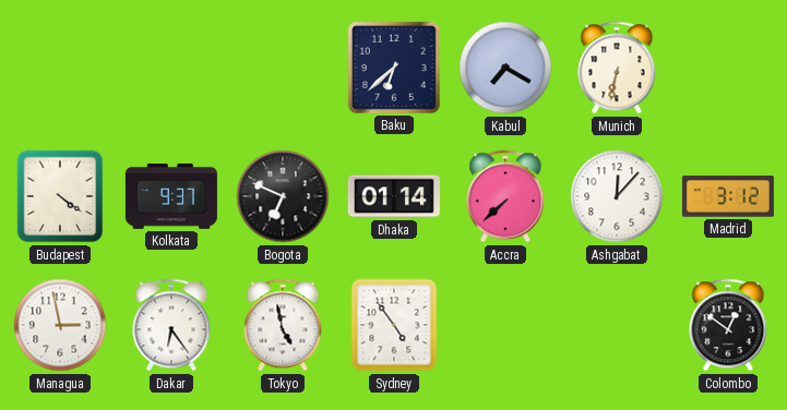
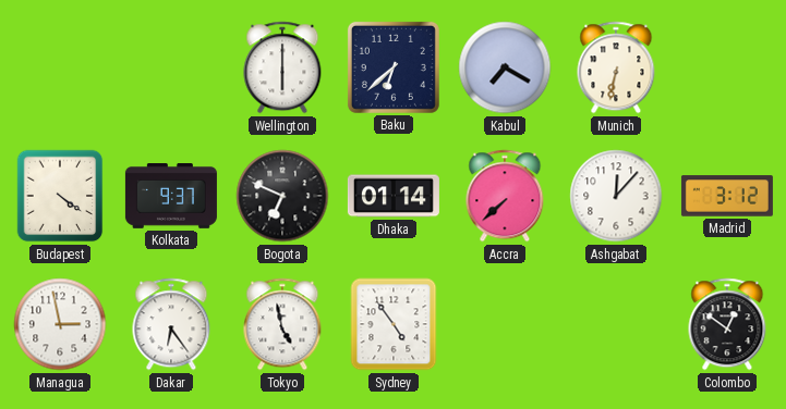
Wellington: none -> 6:00 (282, 67)
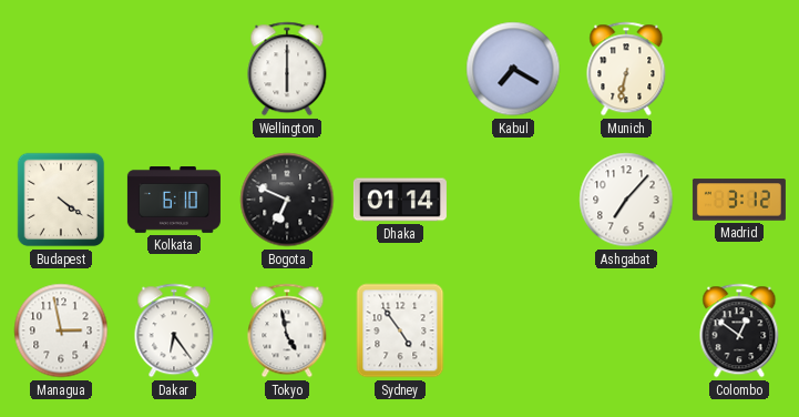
Baku: 6:38 -> none (394, 67)
Kolkata: 9:37 -> 6:10 (174, 201)
Accra: 7:38 -> none (505, 196)
Ashgabat: 12:07 -> 7:07 (626, 200)
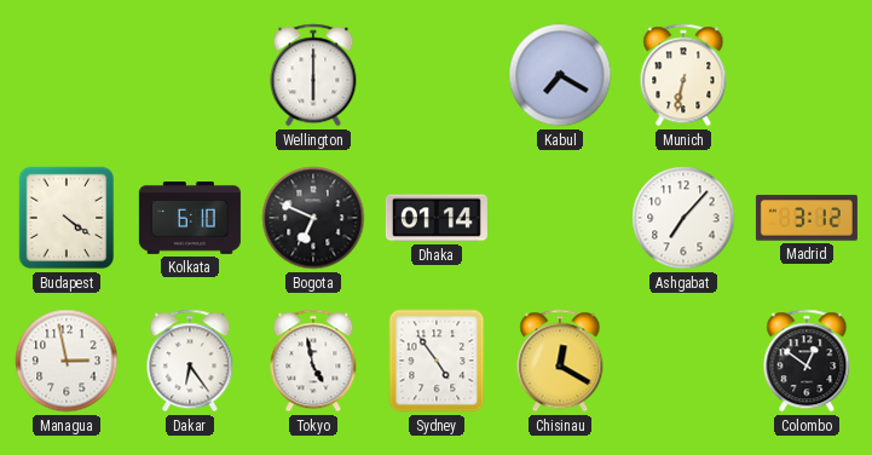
Chisinau: none -> 12:20 (560, 361)
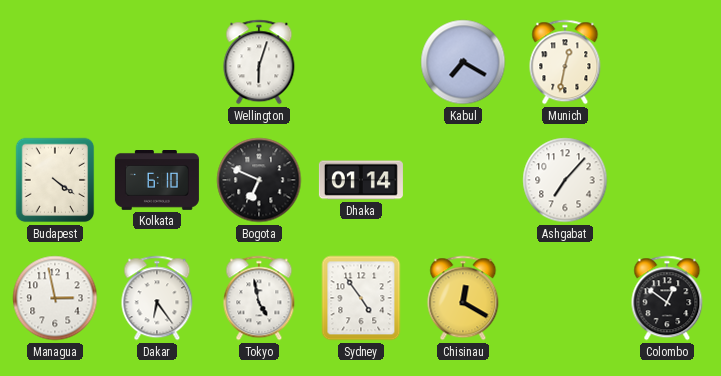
Wellington: 6:00 -> 6:03 (259, 62)
Munich: 6:32 -> 12:32 (565, 62)
Madrid: 3:12 -> none (807, 218)
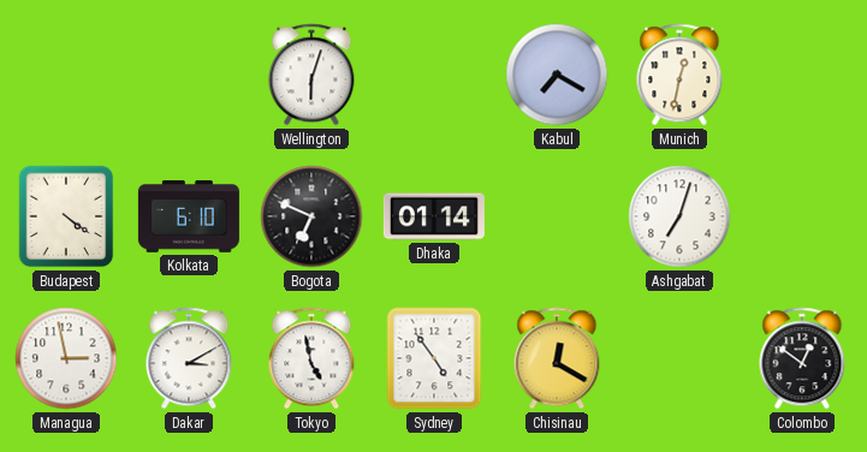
Ashgabat: 7:07 -> 7:03 (679, 216)
Dakar: 6:24 -> 3:10 (189, 358)
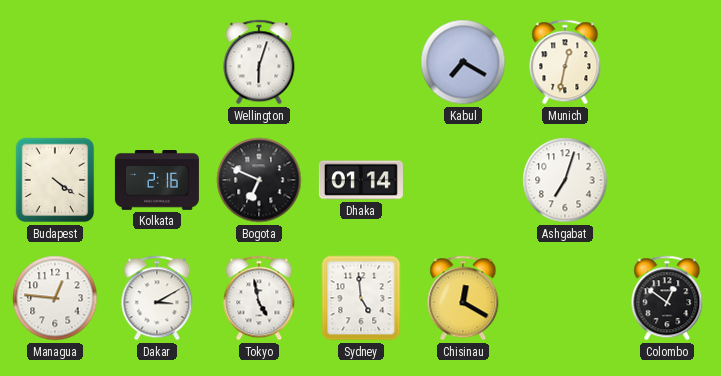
Kolkata: 6:10 -> 2:16 (157, 181)
Managua: 2:58 -> 12:46 (55, 298)
Sydney: 4:54 -> 4:59 (361, 298)
